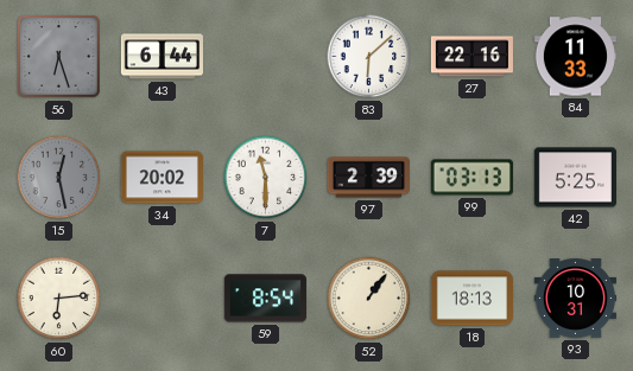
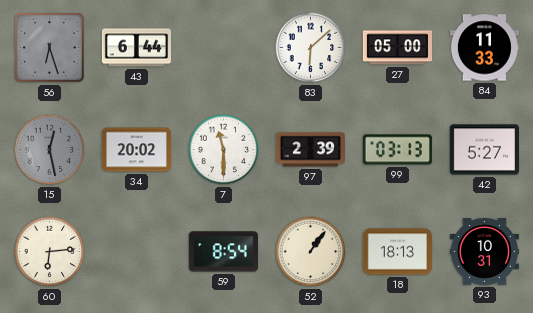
27: 22:16 -> 05:00 (397, 48)
42: 5:25 -> 5:27 (484, 150)
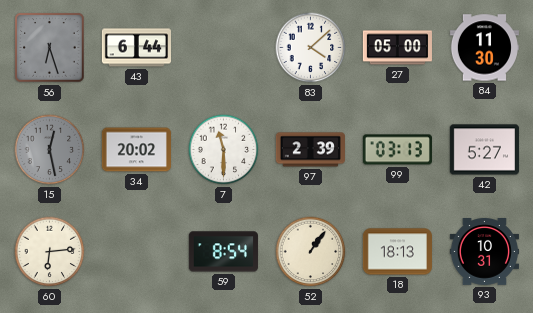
83: 6:08 -> 4:08 (311, 48)
84: 11:33 -> 11:30 (484, 48)
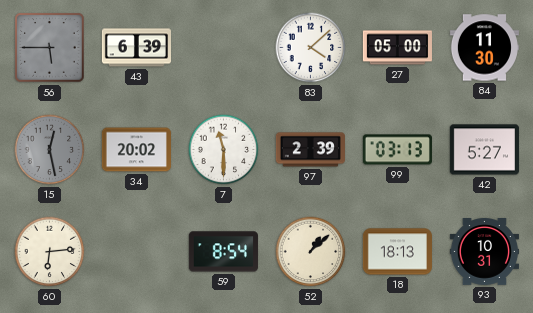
56: 6:27 -> 5:45 (50, 48)
43: 6:44 -> 6:39 (136, 48)
52: 1:06 -> 1:08 (311, 252)
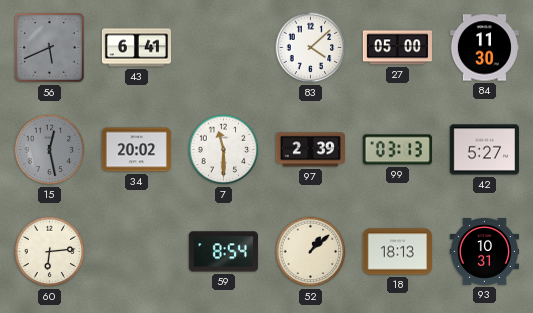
56: 5:45 -> 5:41 (50, 48)
43: 6:39 -> 6:41 (136, 48)
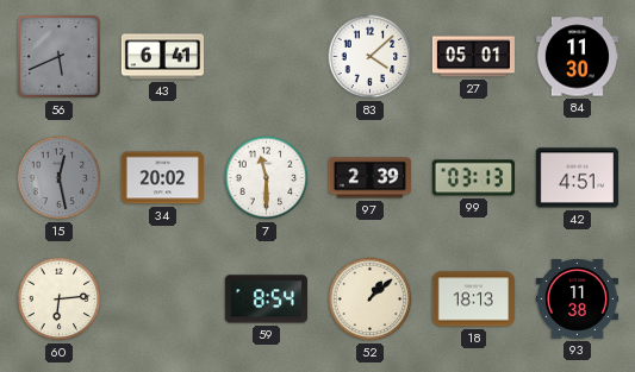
27: 05:00 -> 05:01 (473, 57)
42: 5:27 -> 4:51 (577, 178)
93: 10:31 -> 11:38 (577, 300)
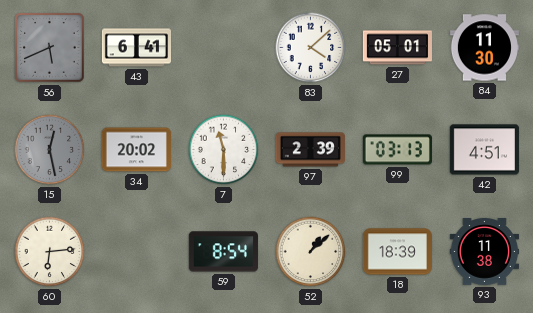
18: 18:13 -> 18:39 (397, 252)
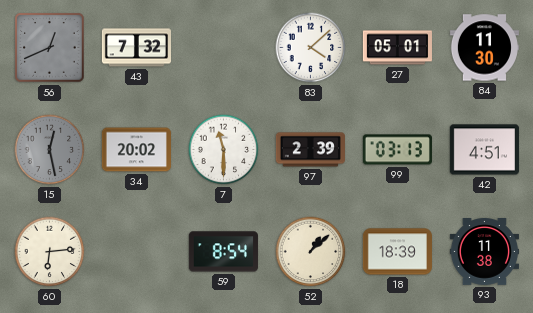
56: 5:41 -> 12:41 (50, 48)
43: 6:41 -> 7:32 (136, 48)
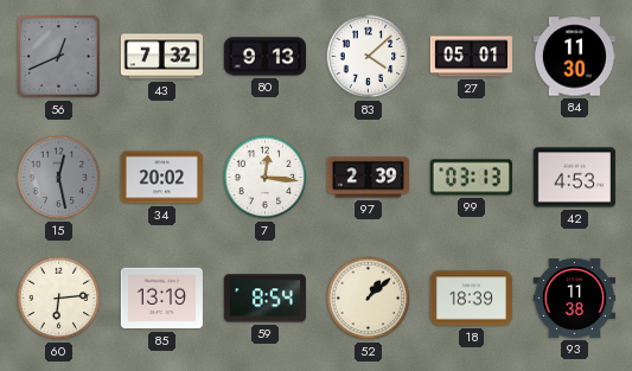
80: none -> 9:13 (264, 57)
7: 11:30 -> 12:16 (266, 178)
42: 4:51 -> 4:53 (574, 178)
85: none -> 13:19 (161, 299)
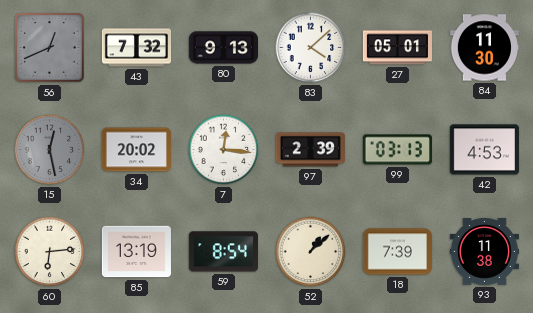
18: 18:39 -> 7:39 (397, 252)
